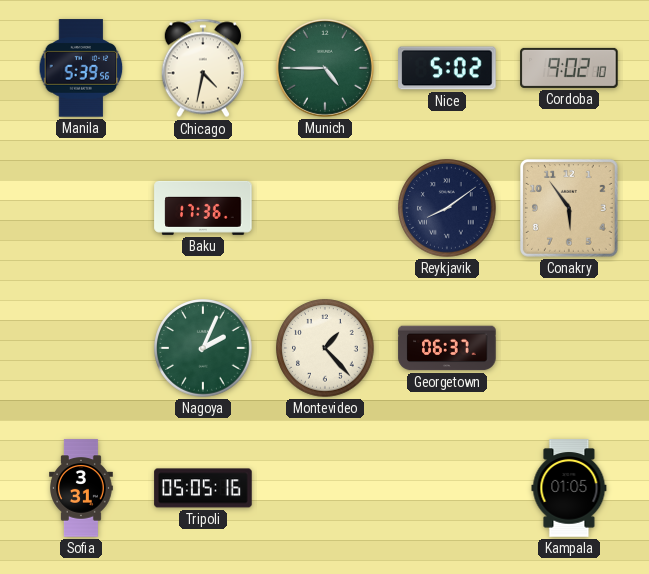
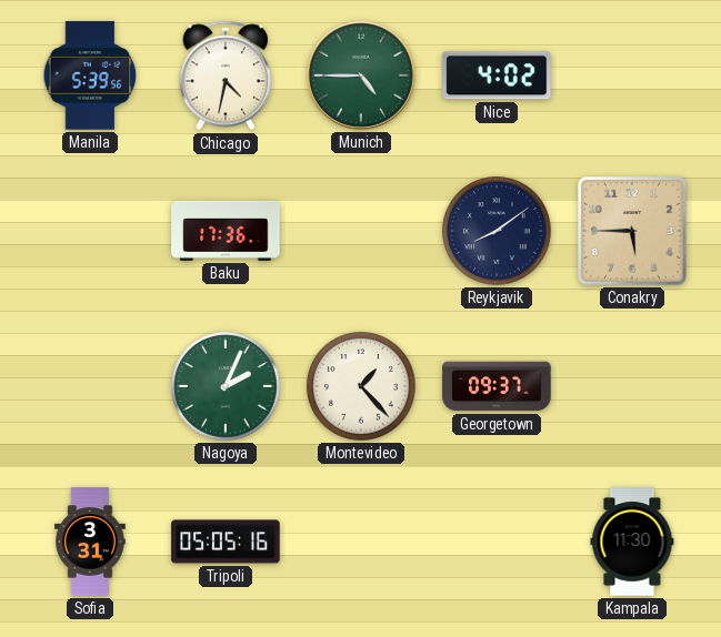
Nice: 5:02 -> 4:02 (497, 75)
Cordoba: 9:02 -> none (569, 68)
Conakry: 5:54 -> 5:45 (633, 232)
Georgetown: 06:37 -> 09:37 (497, 386)
Kampala: 01:05 -> 11:30 (632, 542)
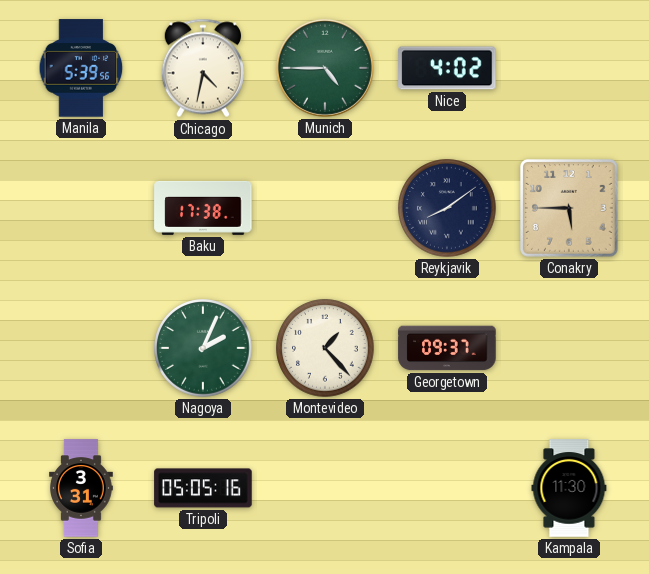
Baku: 17:36 -> 17:38 (203, 208)
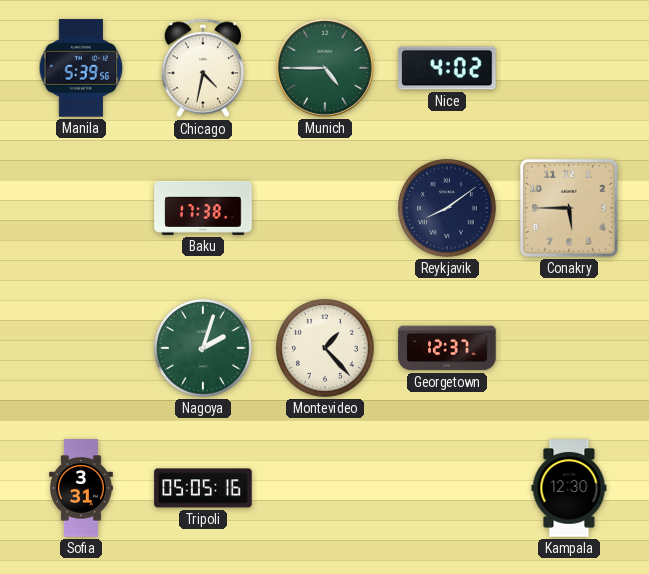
Nagoya: 2:04 -> 2:03 (203, 348)
Georgetown: 09:37 -> 12:37 (447, 348)
Kampala: 11:30 -> 12:30 (569, 488)
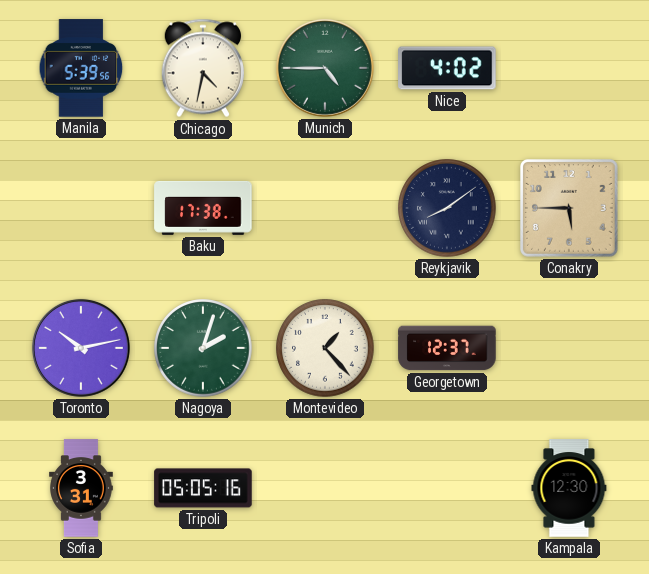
Toronto: none -> 10:13 (81, 348)
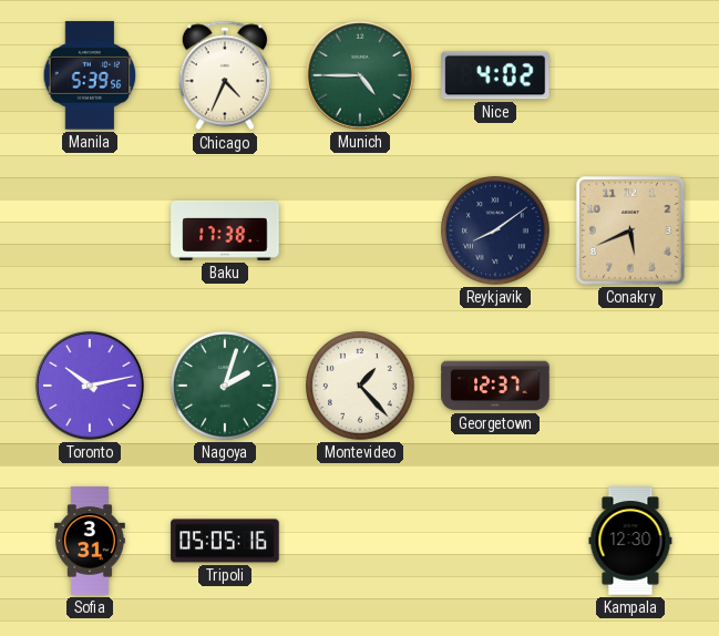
Chicago: 4:32 -> 4:34 (224, 75)
Conakry: 5:45 -> 5:41 (631, 232)
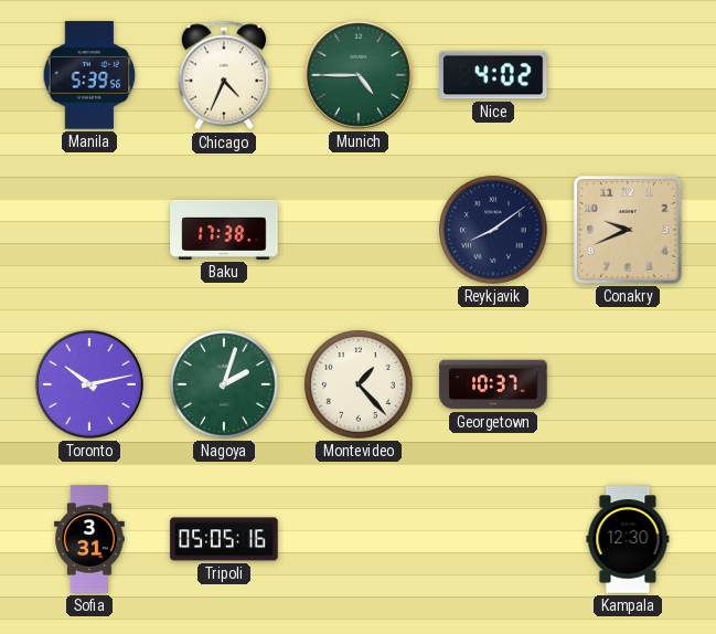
Conakry: 5:41 -> 9:41 (629, 231)
Georgetown: 12:37 -> 10:37 (493, 384)
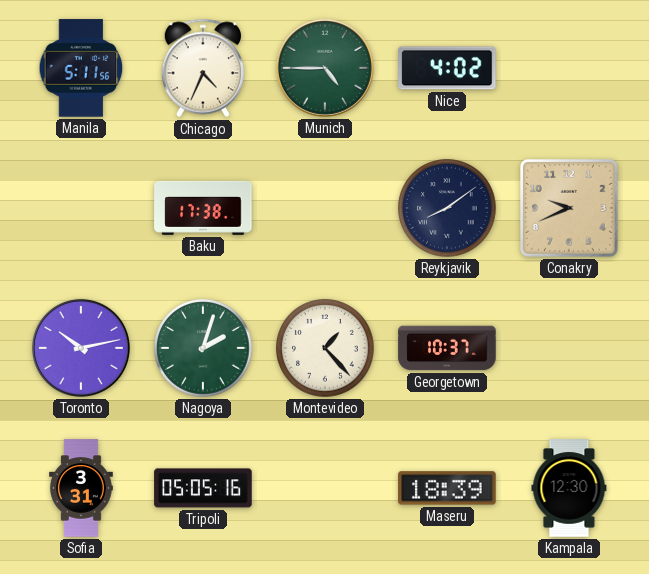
Manila: 5:39 -> 5:11 (81, 68)
Maseru: none -> 18:39 (447, 488)
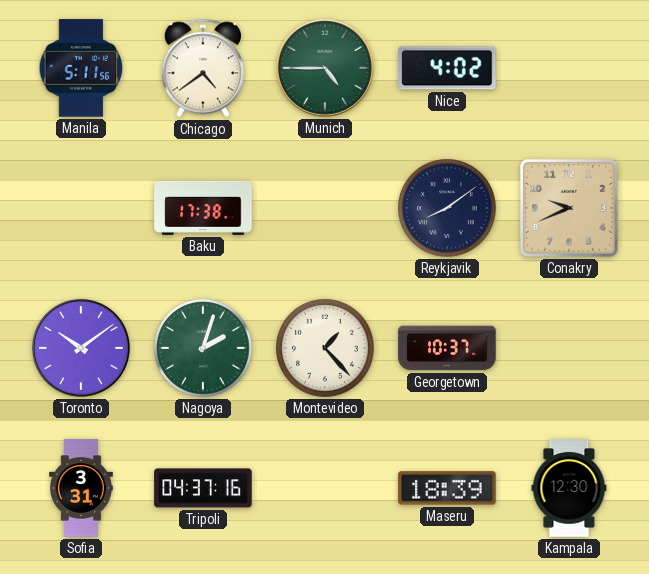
Chicago: 4:34 -> 4:39 (202, 68)
Toronto: 10:13 -> 10:09 (81, 348)
Tripoli: 05:05 -> 04:37 (203, 488)
